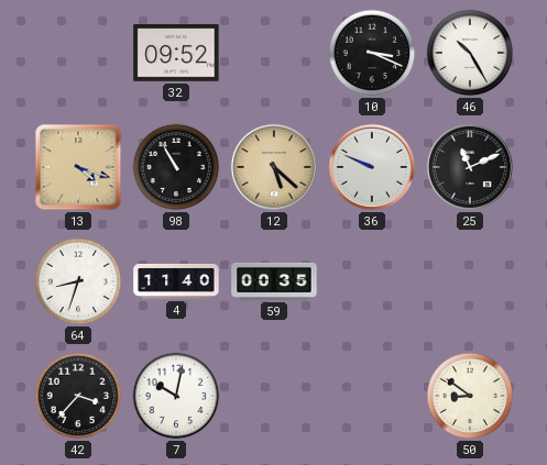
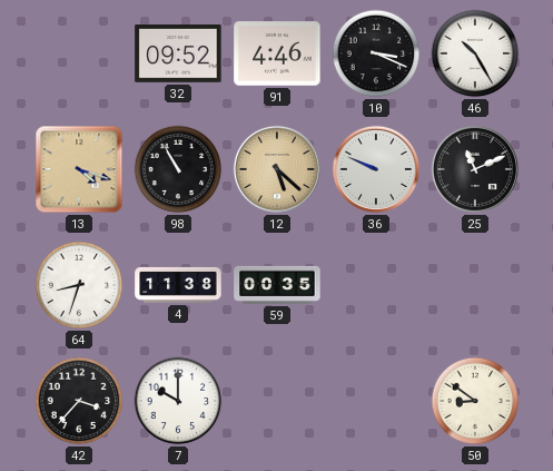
91: none -> 4:46 (277, 53)
4: 11:40 -> 11:38 (178, 285)
7: 10:02 -> 10:00 (178, 401)
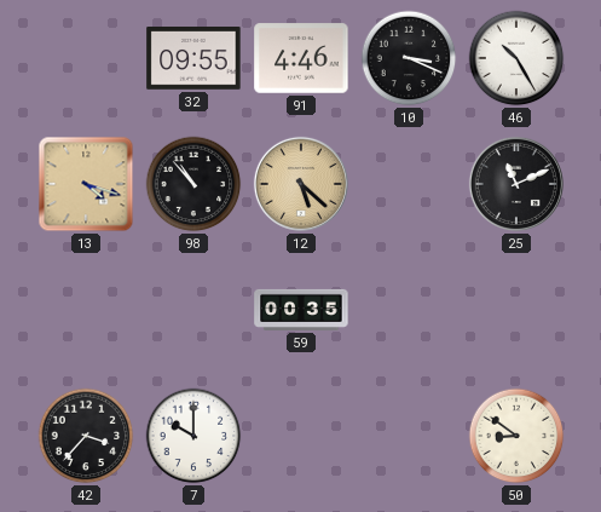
32: 09:52 -> 09:55 (193, 59)
98: 10:55 -> 10:53 (193, 184)
36: 9:49 -> none (376, 169)
64: 8:33 -> none (79, 285)
4: 11:38 -> none (178, 285)
